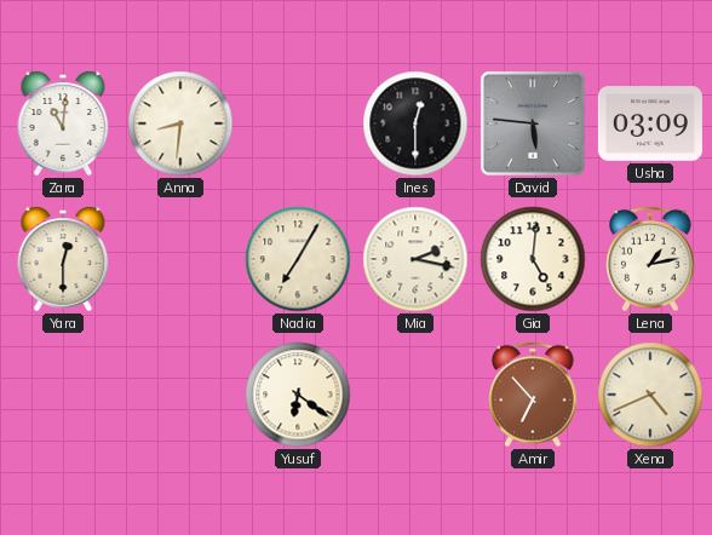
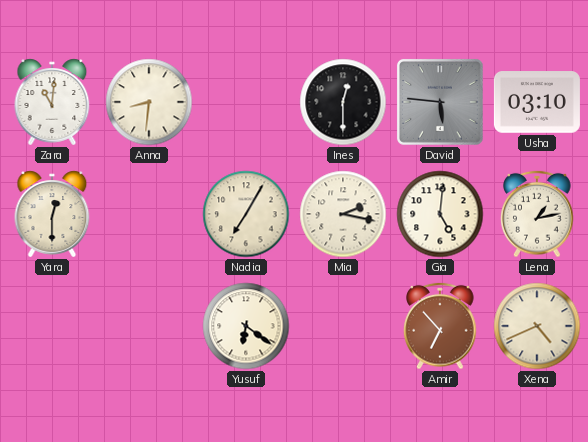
Usha: 03:09 -> 03:10 (537, 102)
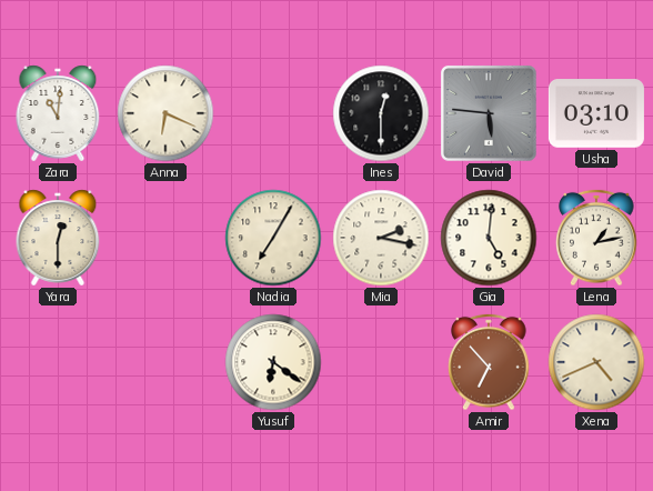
Anna: 8:31 -> 6:19 (165, 113)
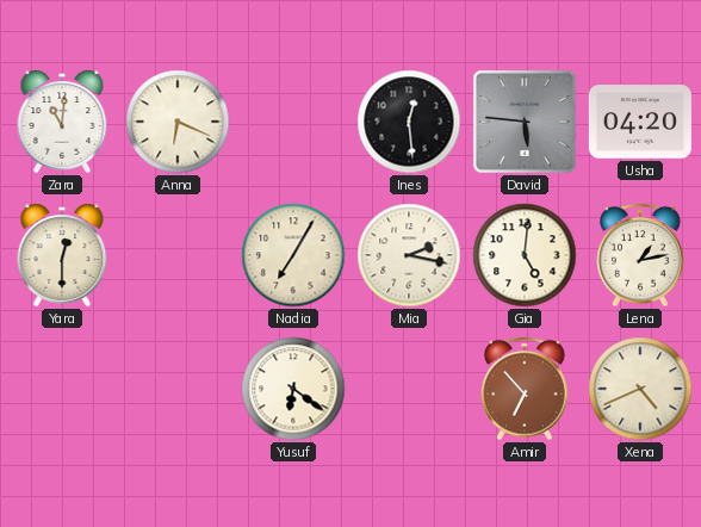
Ines: 12:30 -> 12:29 (409, 122)
Usha: 03:10 -> 04:20 (640, 122)
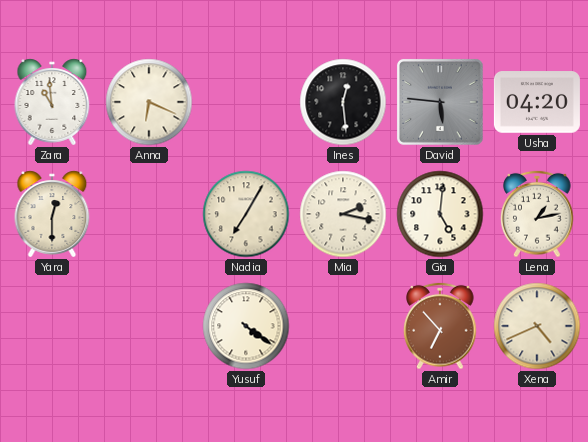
Zara: 11:01 -> 10:59 (52, 102)
Yusuf: 6:21 -> 4:21 (246, 326)
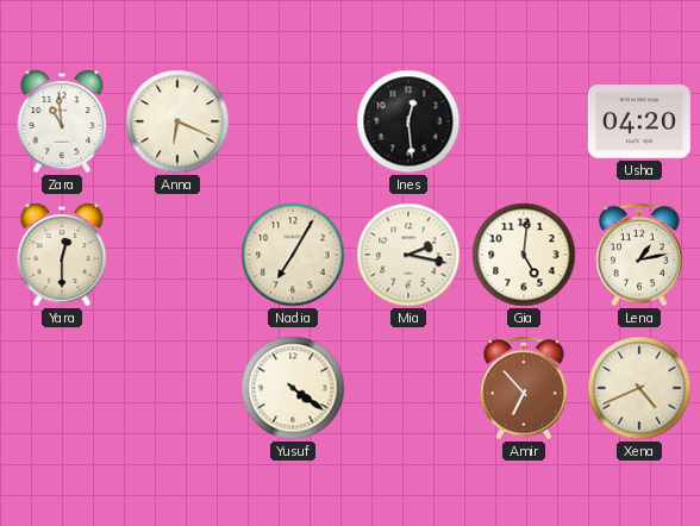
David: 5:46 -> none (440, 102)
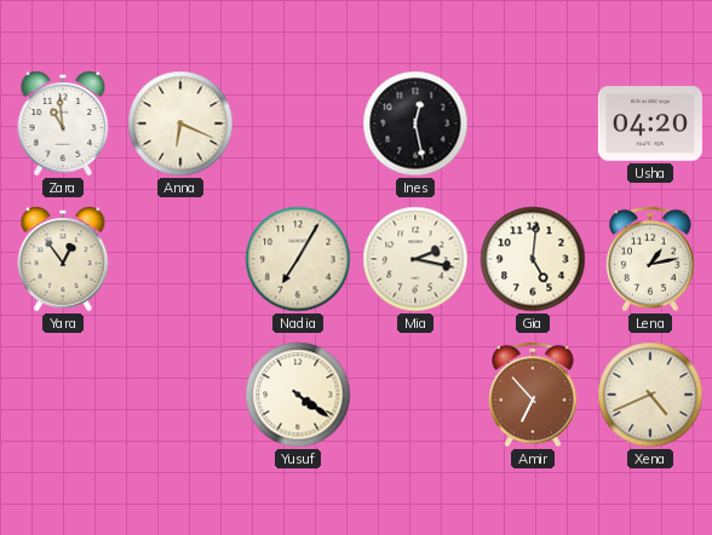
Ines: 12:29 -> 12:28 (415, 123)
Yara: 12:30 -> 12:54 (63, 259)
